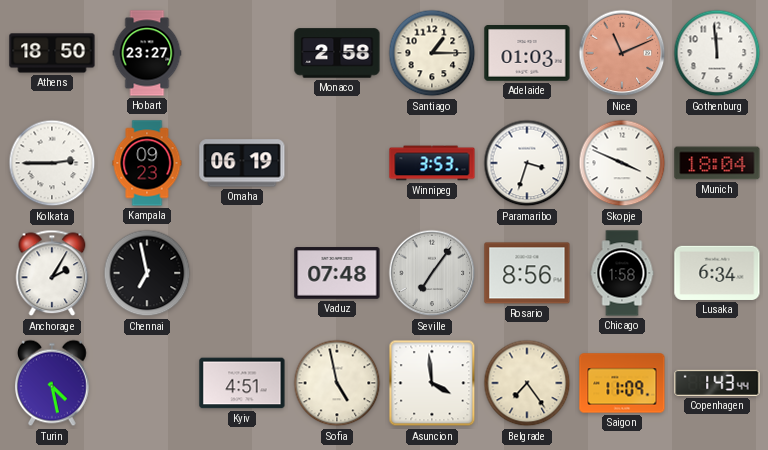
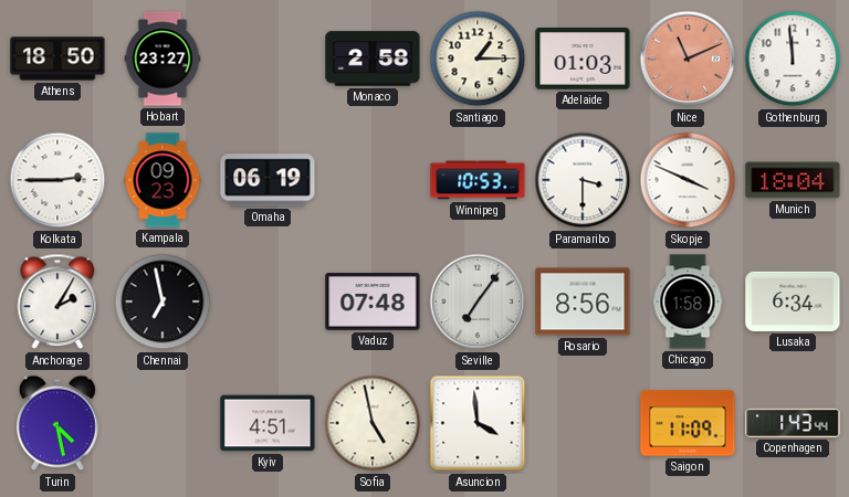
Winnipeg: 3:53 -> 10:53 (478, 180)
Paramaribo: 3:33 -> 3:30 (583, 180)
Belgrade: 7:24 -> none (527, 383)
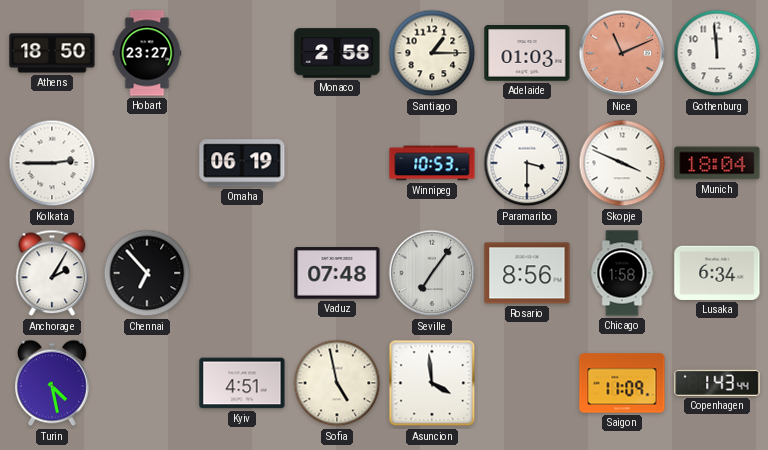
Kampala: 09:23 -> none (163, 180)
Chennai: 6:58 -> 6:53 (147, 273)
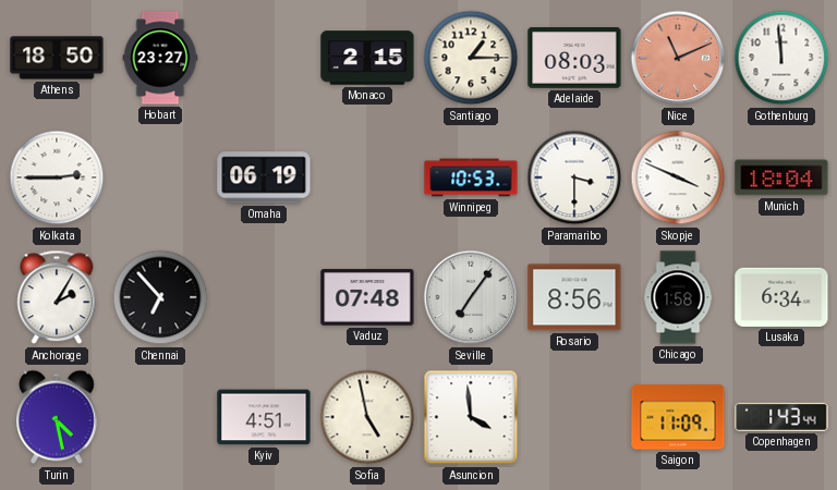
Monaco: 2:58 -> 2:15 (367, 58)
Adelaide: 01:03 -> 08:03 (574, 59)
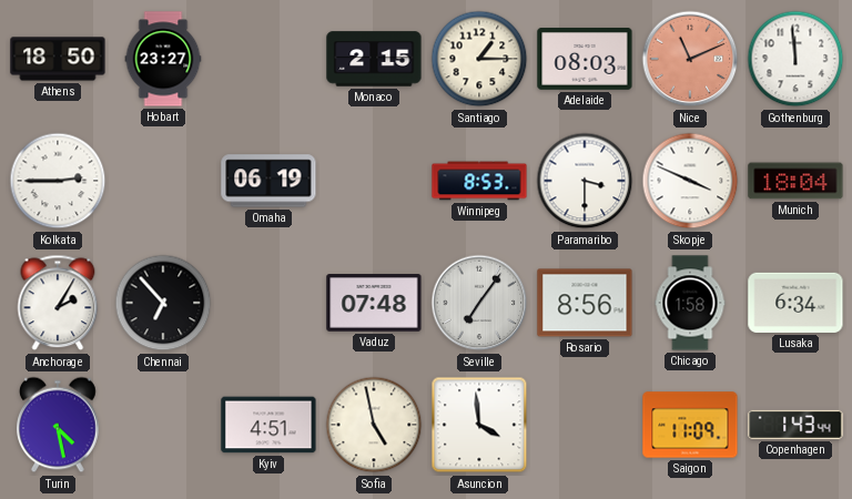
Winnipeg: 10:53 -> 8:53 (479, 181)
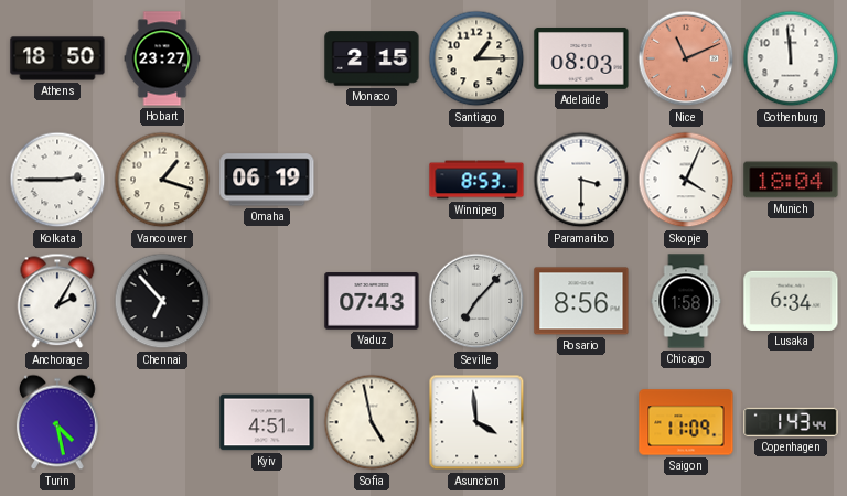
Vancouver: none -> 1:18 (162, 180)
Skopje: 3:49 -> 4:04 (686, 180)
Vaduz: 07:48 -> 07:43 (372, 301)
Seville: 7:06 -> 7:07 (476, 301)
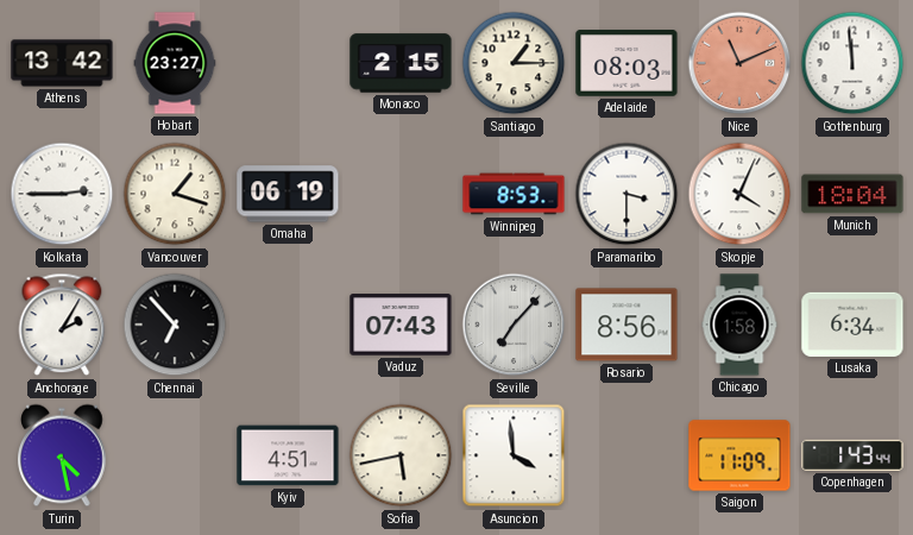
Athens: 18:50 -> 13:42 (62, 63)
Sofia: 4:58 -> 5:43 (401, 455)
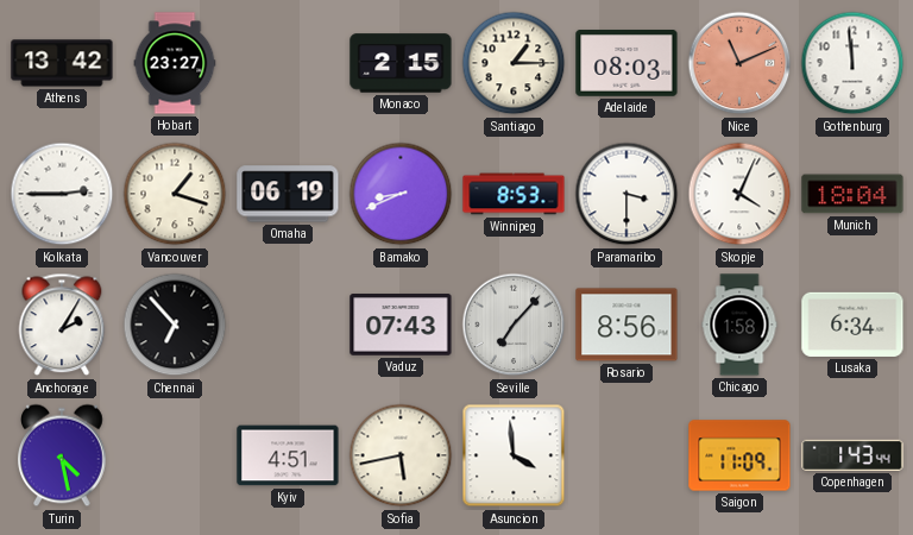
Bamako: none -> 8:41 (401, 194)
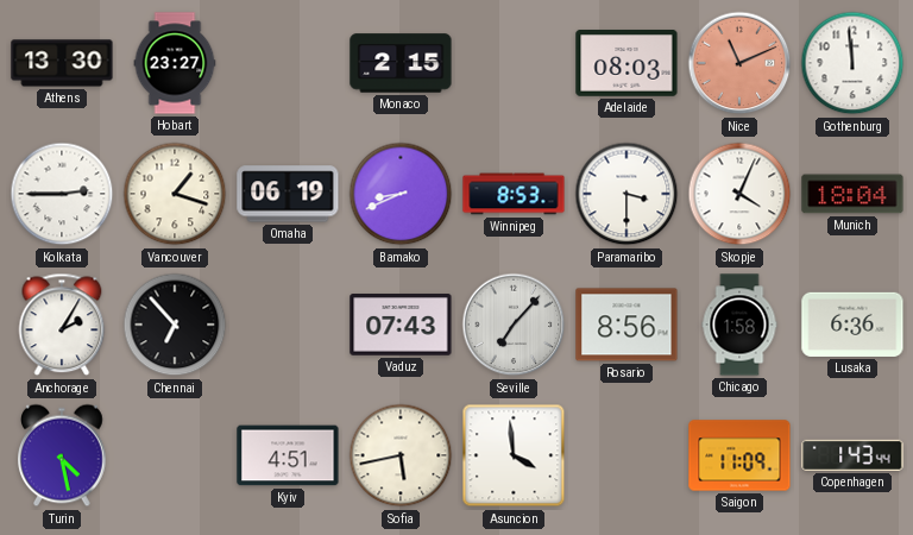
Athens: 13:42 -> 13:30 (62, 63)
Santiago: 1:15 -> none (514, 63)
Lusaka: 6:34 -> 6:36 (852, 325)
